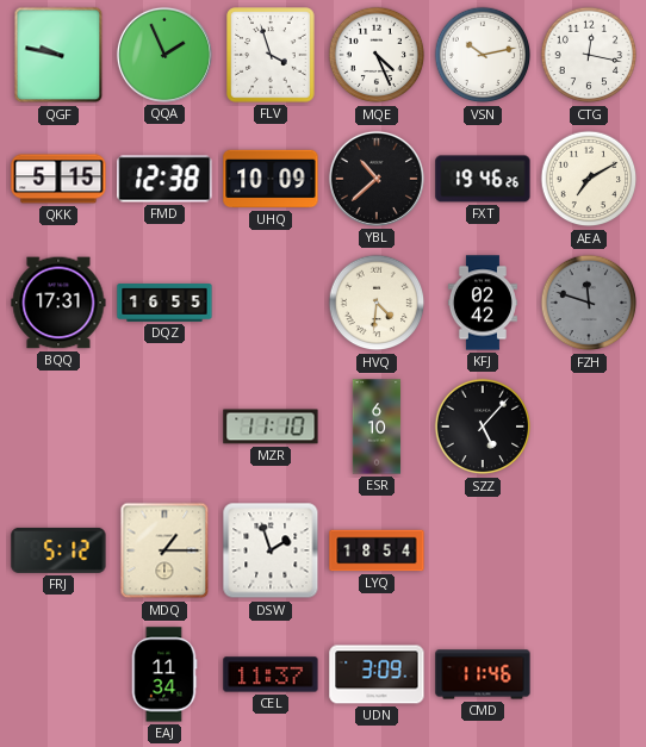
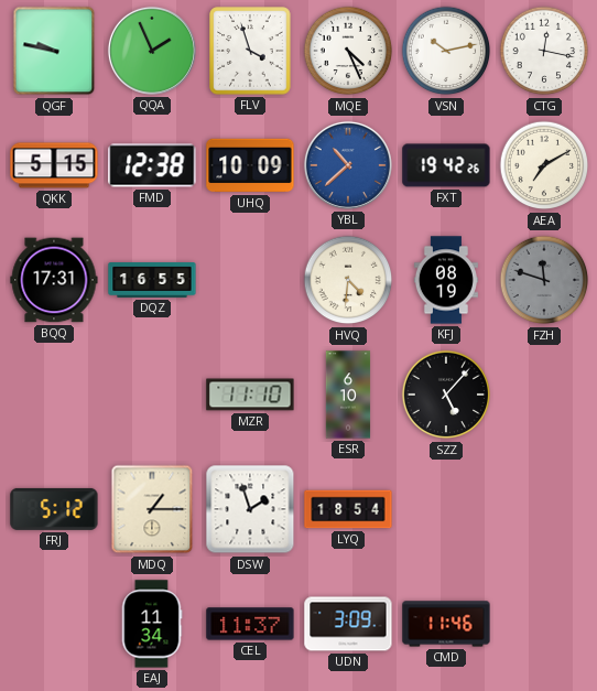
YBL dial: black -> blue (348, 165)
FXT: 19:46 -> 19:42 (446, 165)
KFJ: 02:42 -> 08:19 (446, 280)
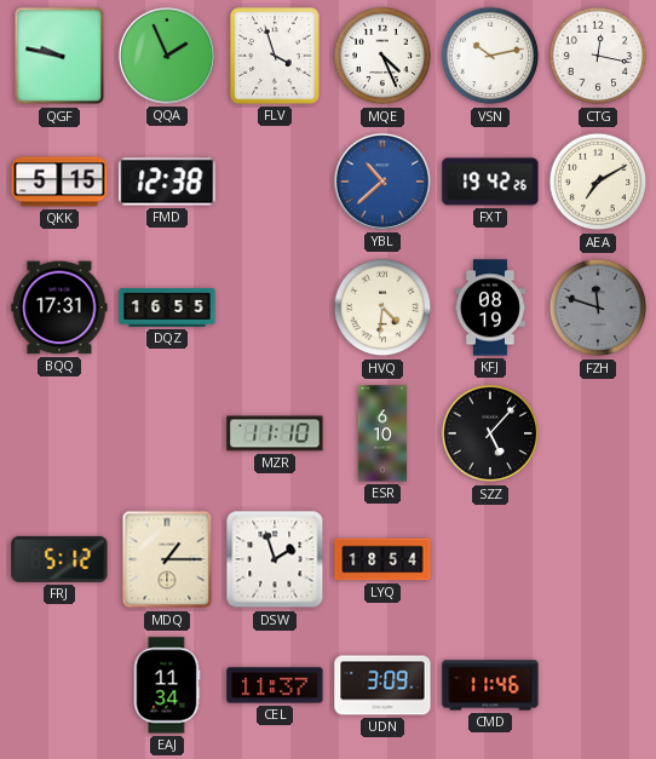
UHQ: 10:09 -> none (250, 165)
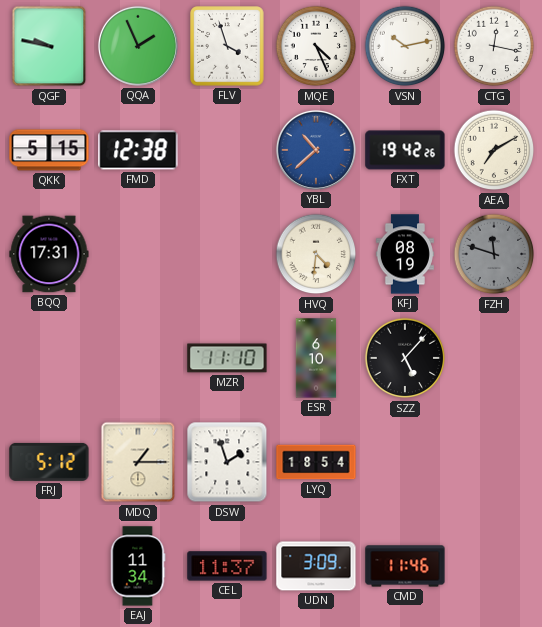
DQZ: 16:55 -> none (167, 307)
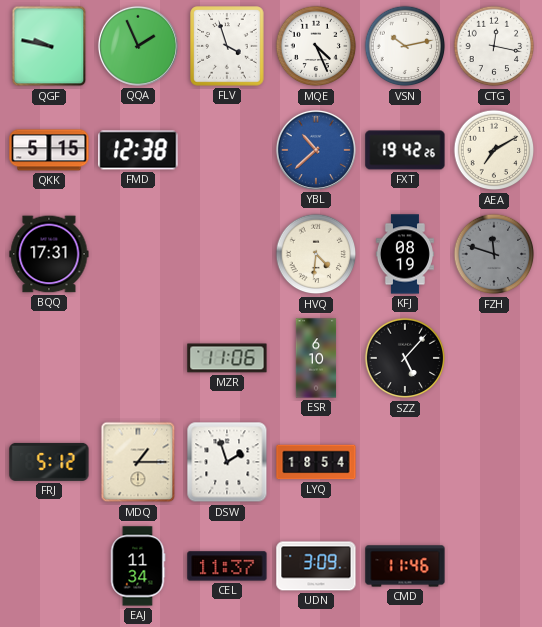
MZR: 11:10 -> 11:06 (227, 358)
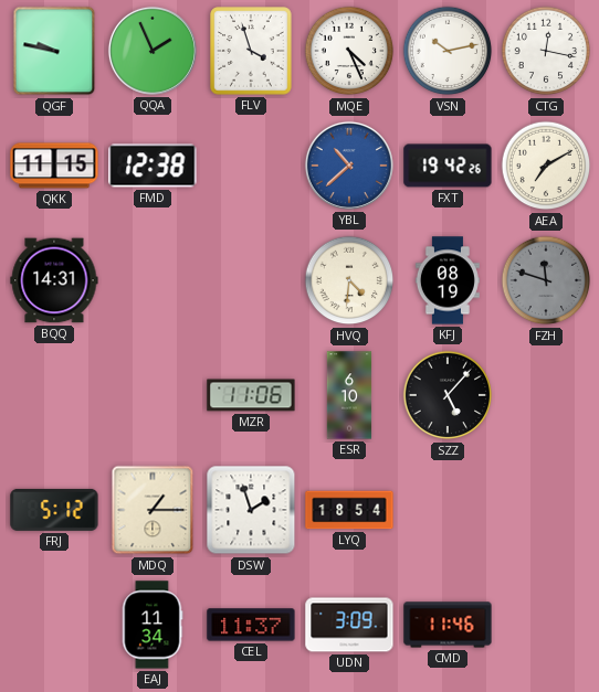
QKK: 5:15 -> 11:15 (54, 166)
BQQ: 17:31 -> 14:31 (54, 280)
